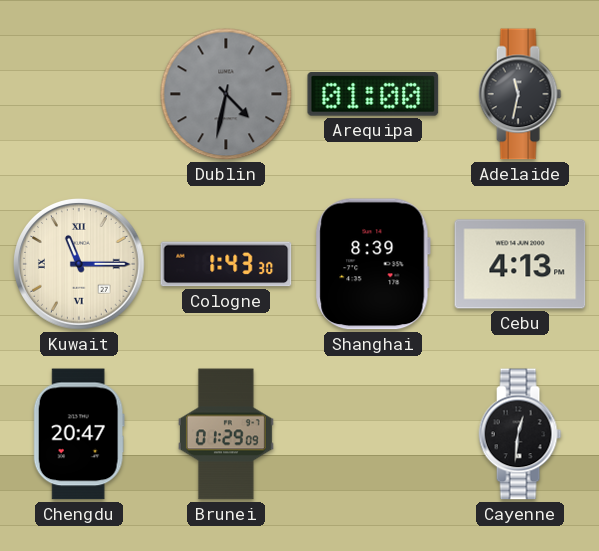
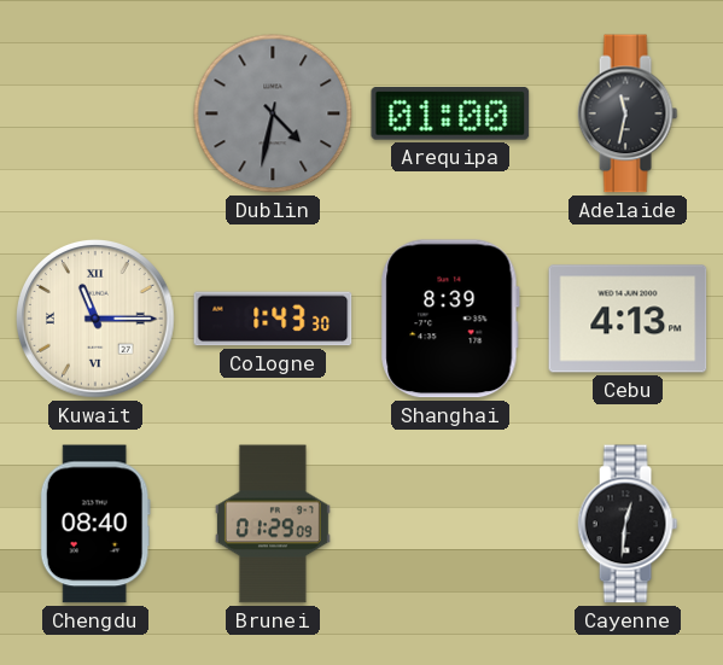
Chengdu: 20:47 -> 08:40 (95, 524)
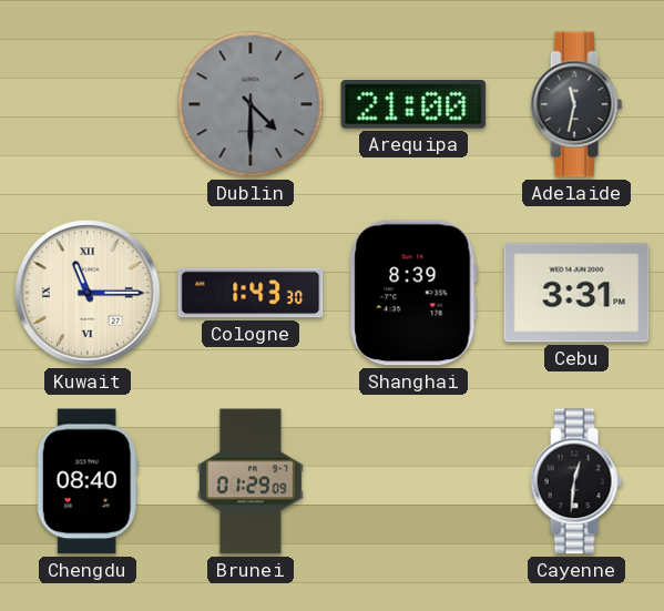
Dublin: 4:32 -> 4:30 (251, 104)
Arequipa: 01:00 -> 21:00 (413, 105)
Cebu: 4:13 -> 3:31 (576, 293)
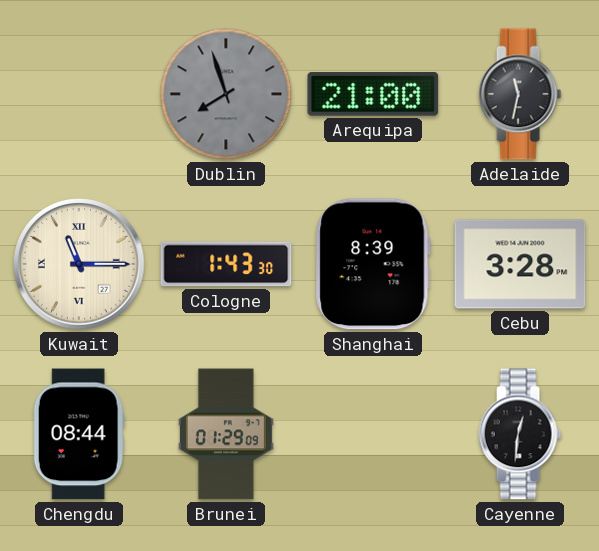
Dublin: 4:30 -> 7:57 (226, 94)
Cebu: 3:31 -> 3:28 (520, 264)
Chengdu: 08:40 -> 08:44 (79, 434)
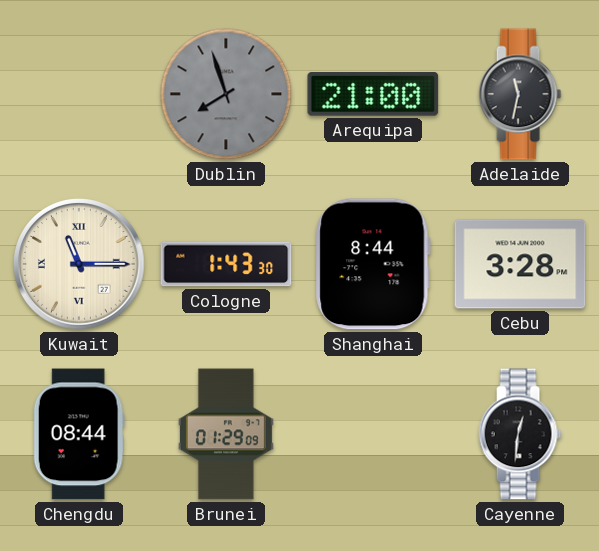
Shanghai: 8:39 -> 8:44 (373, 264)
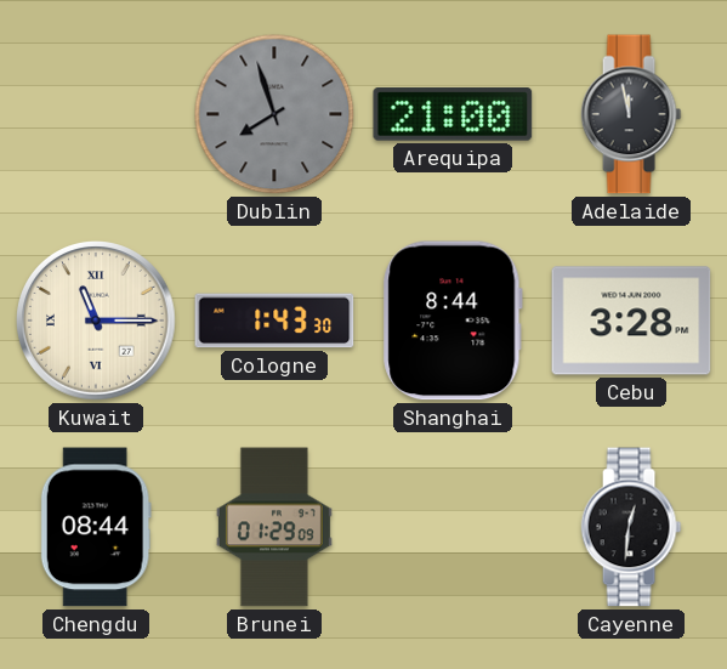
Adelaide: 11:32 -> 11:58 (631, 114)
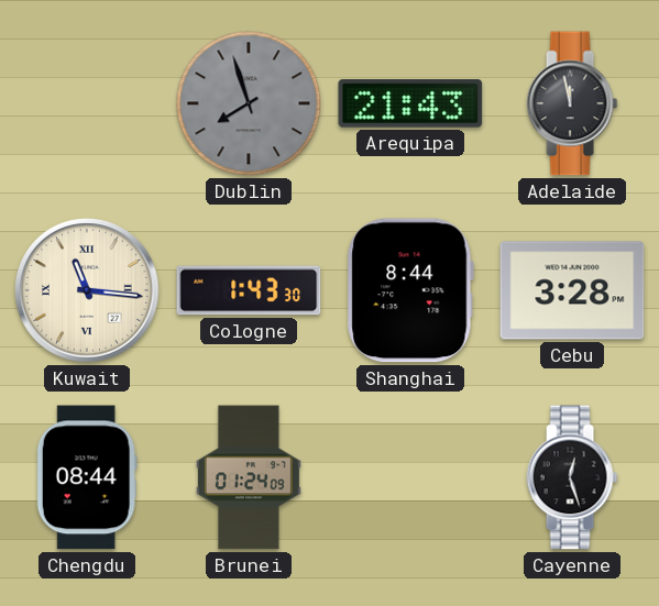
Arequipa: 21:00 -> 21:43 (410, 104)
Kuwait: 11:15 -> 11:16 (88, 291)
Brunei: 01:29 -> 01:24 (249, 477)
Cayenne: 12:31 -> 12:27 (572, 477)
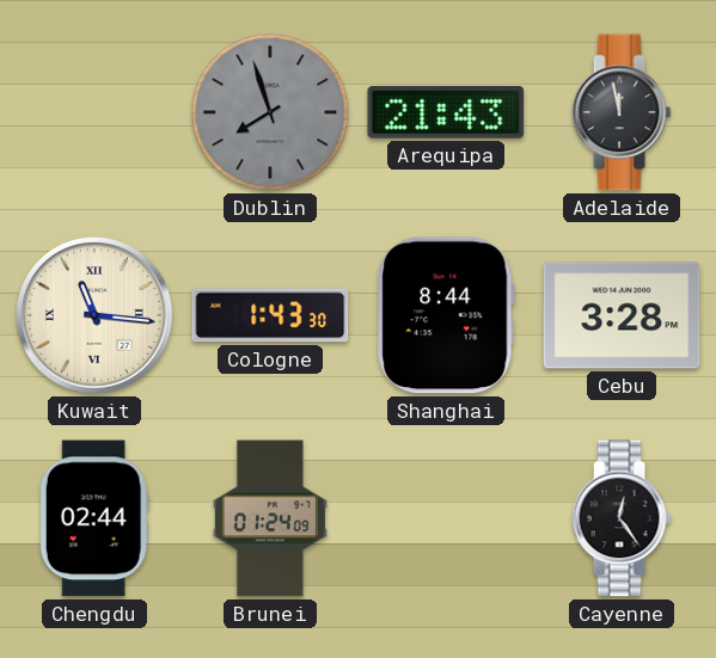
Chengdu: 08:44 -> 02:44 (94, 518)
Cayenne: 12:27 -> 12:24 (622, 518)
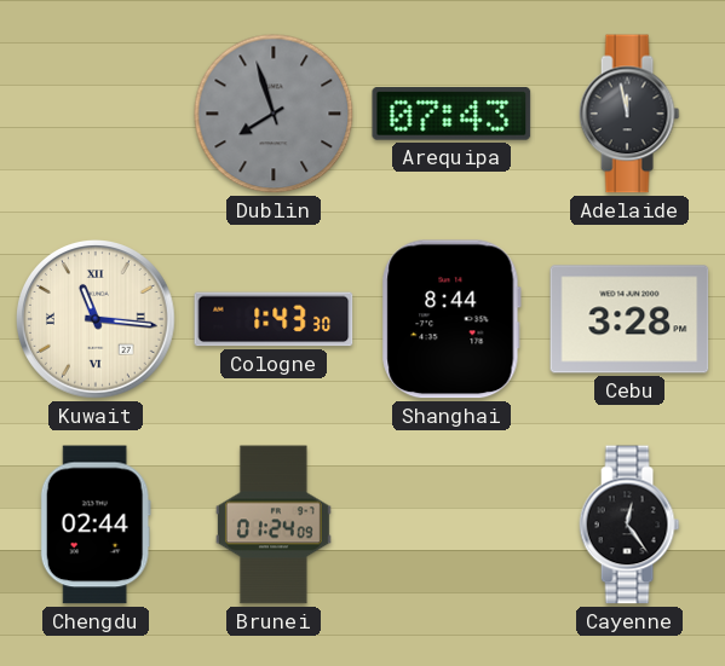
Arequipa: 21:43 -> 07:43 (451, 115)
